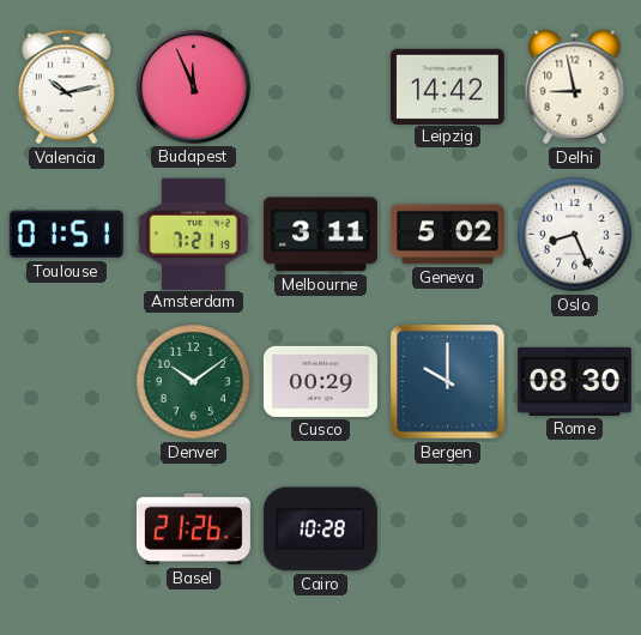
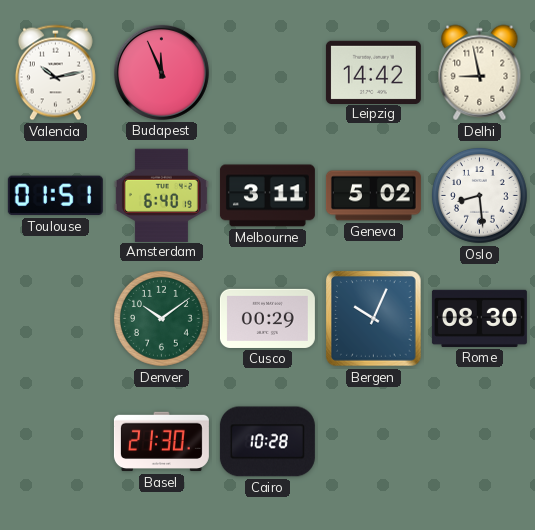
Amsterdam: 7:21 -> 6:40 (161, 195)
Oslo: 8:26 -> 8:29 (479, 195)
Bergen: 10:00 -> 10:04 (374, 319)
Basel: 21:26 -> 21:30 (161, 442)
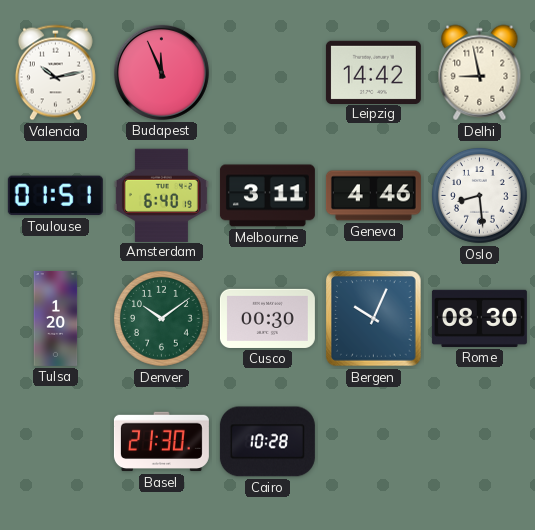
Geneva: 5:02 -> 4:46 (373, 196)
Tulsa: none -> 1:20 (56, 318)
Cusco: 00:29 -> 00:30 (267, 318)
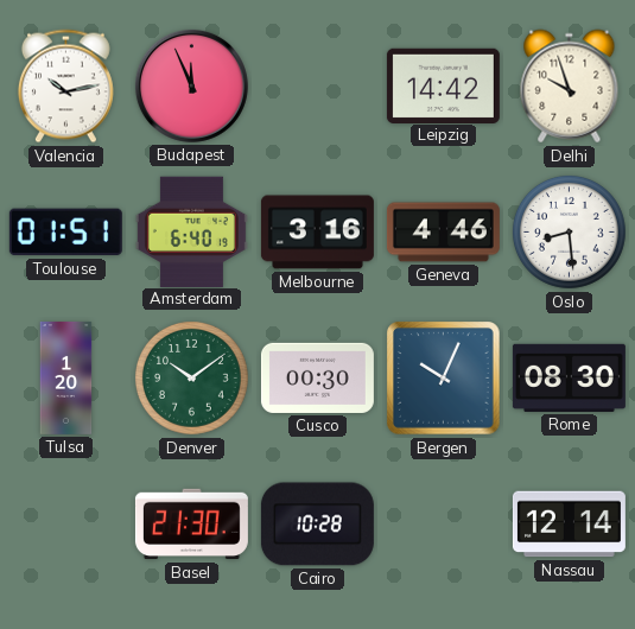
Delhi: 8:58 -> 9:57 (570, 87)
Melbourne: 3:11 -> 3:16 (317, 233)
Nassau: none -> 12:14 (569, 525)
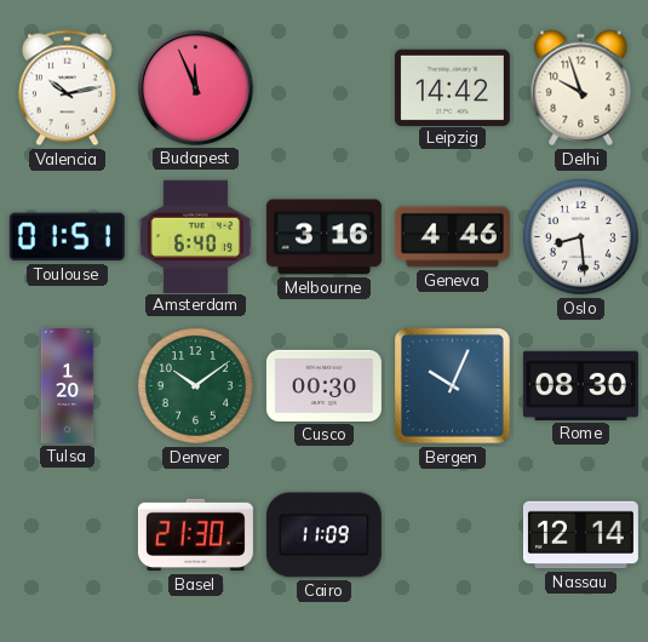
Cairo: 10:28 -> 11:09 (323, 535)
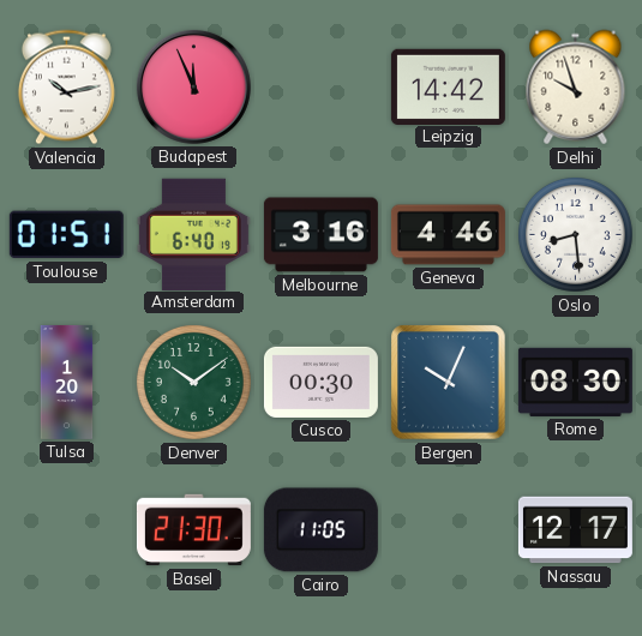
Cairo: 11:09 -> 11:05 (320, 530)
Nassau: 12:14 -> 12:17 (575, 530)
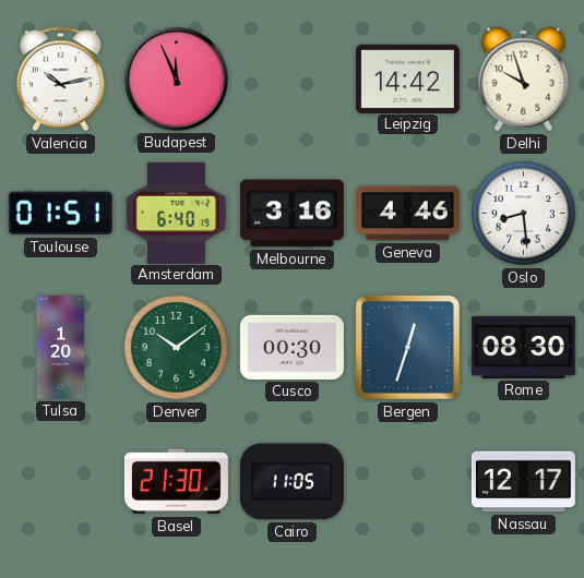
Bergen: 10:04 -> 12:33 (408, 348)
